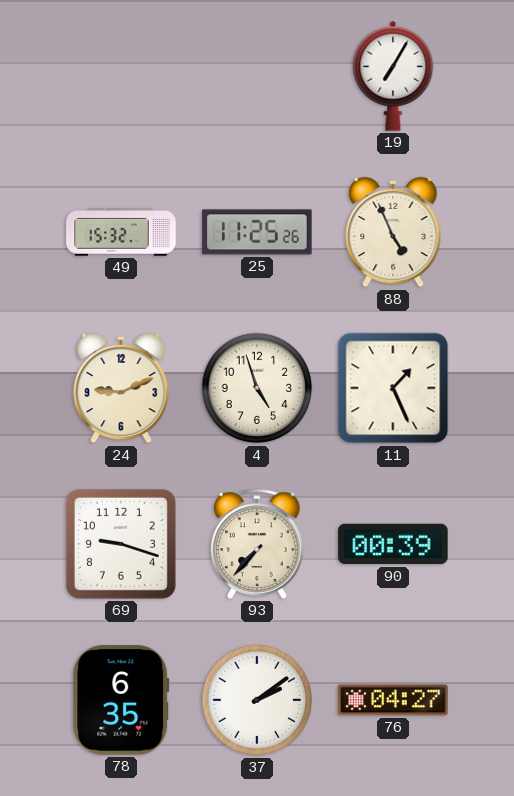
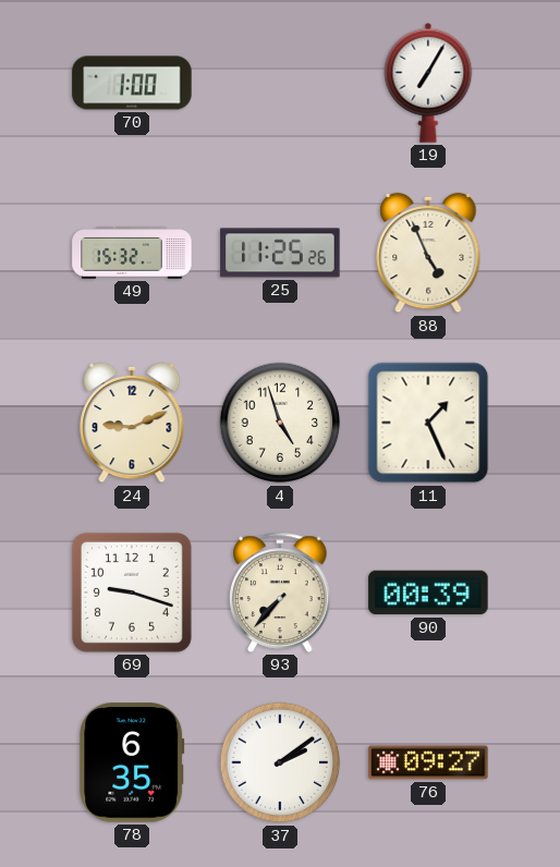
70: none -> 1:00 (132, 83)
76: 04:27 -> 09:27 (428, 762)
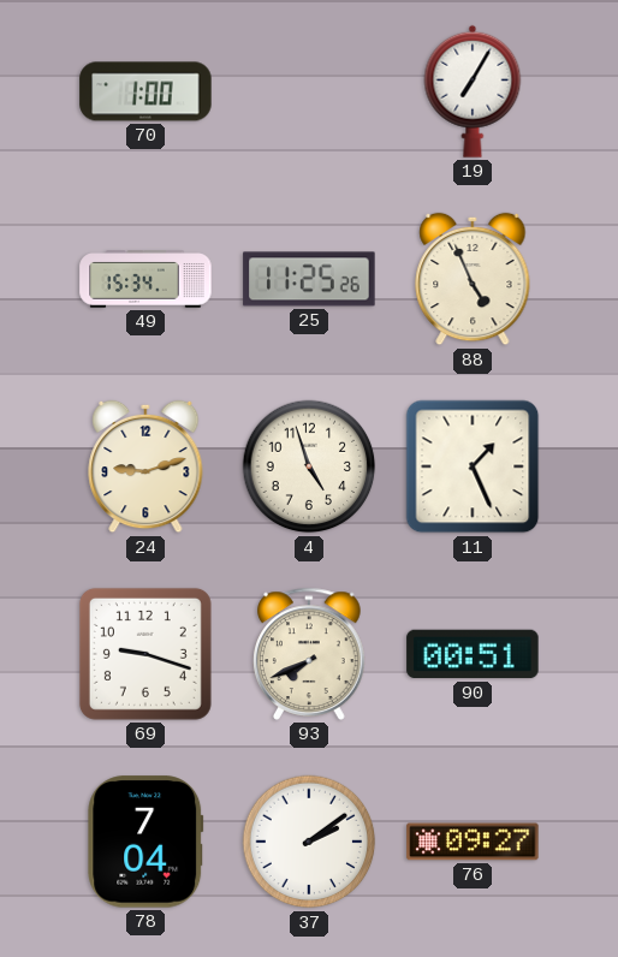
49: 15:32 -> 15:34 (145, 279)
24: 9:11 -> 9:12 (145, 466)
93: 7:37 -> 7:41 (309, 654)
90: 00:39 -> 00:51 (473, 654)
78: 6:35 -> 7:04 (145, 842)
